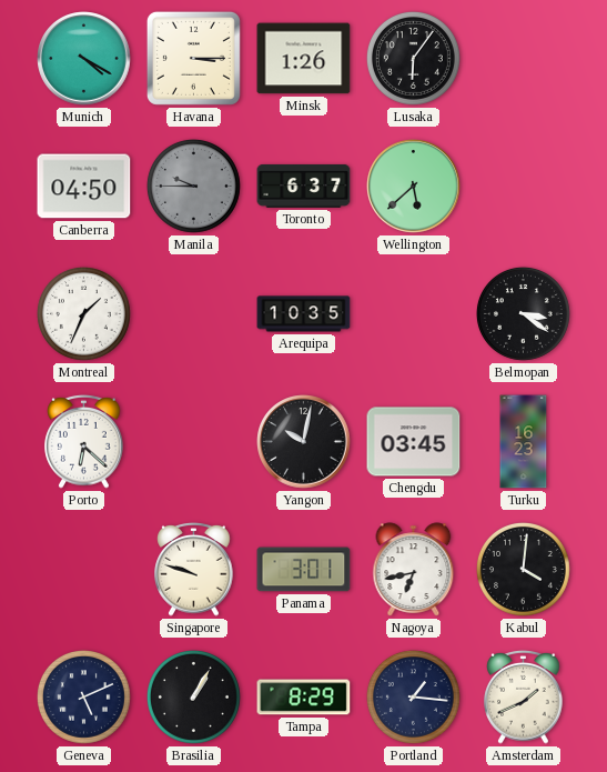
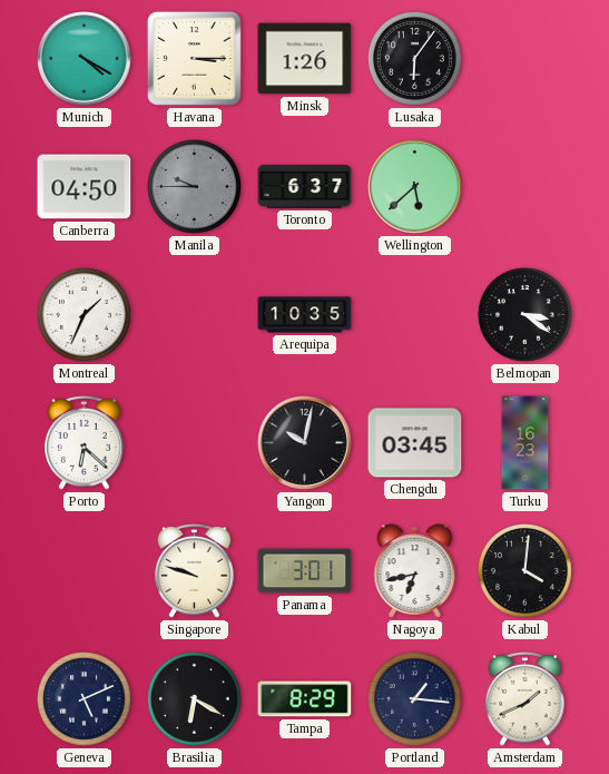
Brasilia: 1:05 -> 6:20 (194, 698)
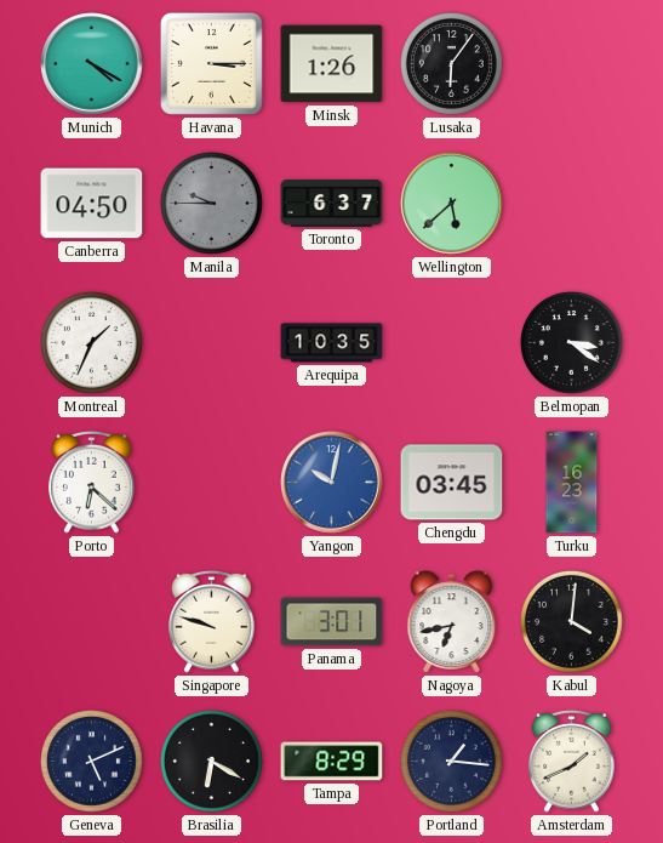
Yangon dial: black -> blue (332, 483)
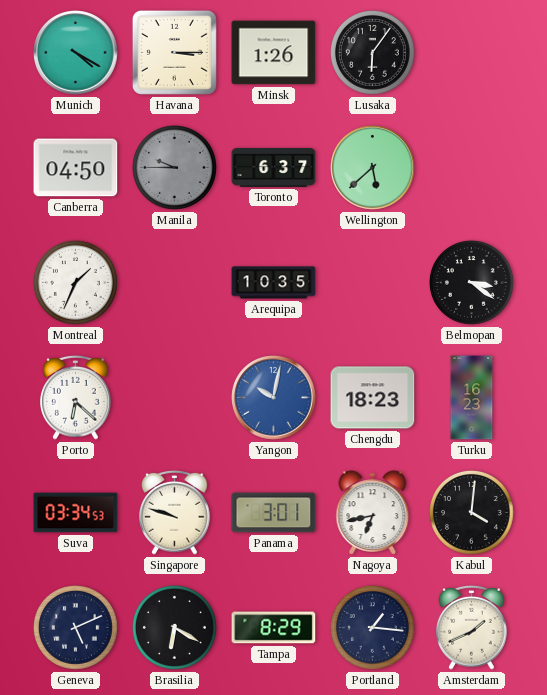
Chengdu: 03:45 -> 18:23 (373, 398)
Suva: none -> 03:34 (76, 513)
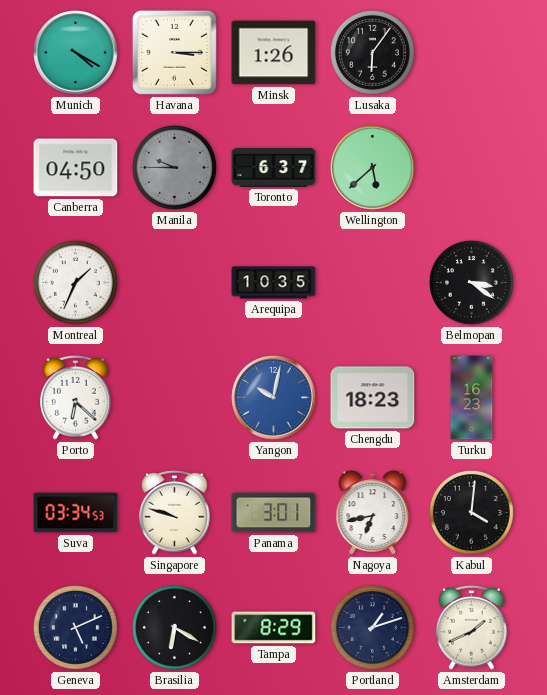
Portland: 1:16 -> 1:12 (372, 627)
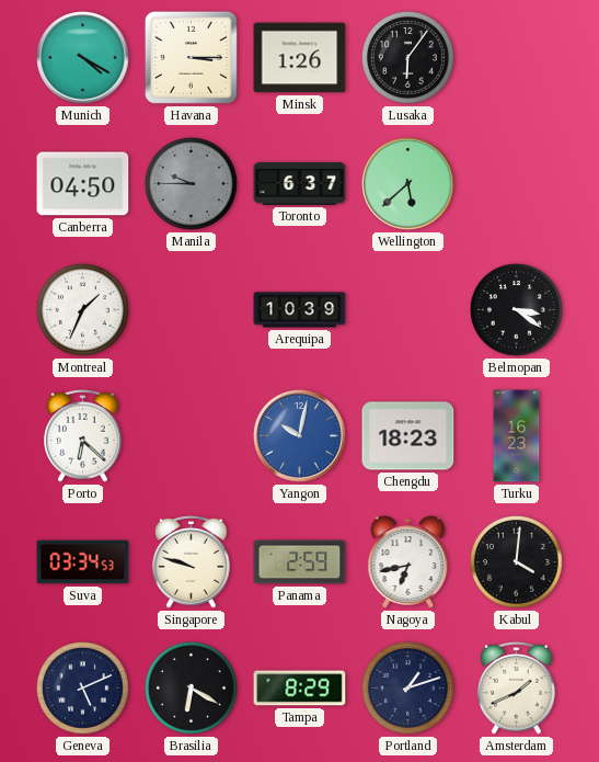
Arequipa: 10:35 -> 10:39 (300, 310)
Panama: 3:01 -> 2:59 (300, 562)
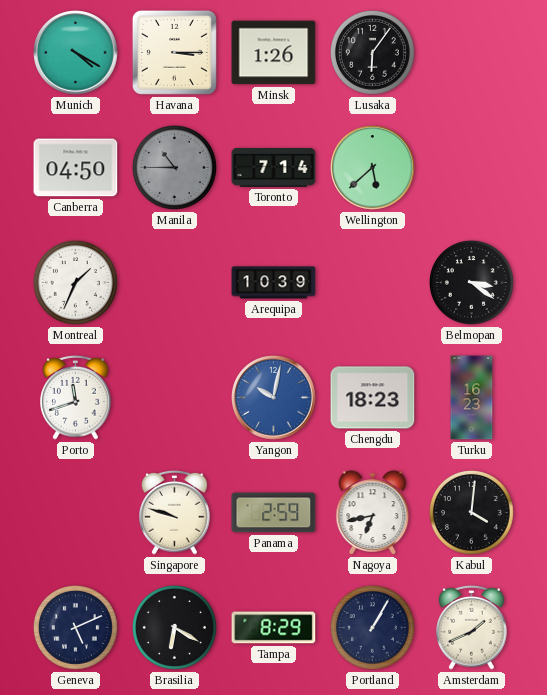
Manila: 9:45 -> 10:45 (174, 167)
Toronto: 6:37 -> 7:14 (274, 167)
Porto: 6:22 -> 11:42 (76, 398)
Suva: 03:34 -> none (83, 562)
Portland: 1:12 -> 1:05 (372, 627)
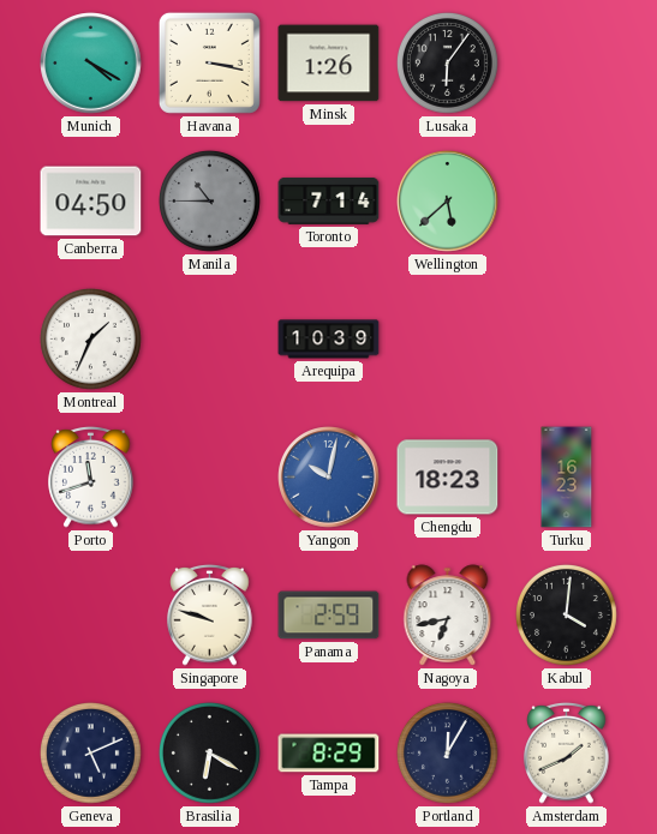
Havana: 3:15 -> 3:17 (209, 62)
Belmopan: 3:21 -> none (471, 282)
Portland: 1:05 -> 12:05 (447, 752)
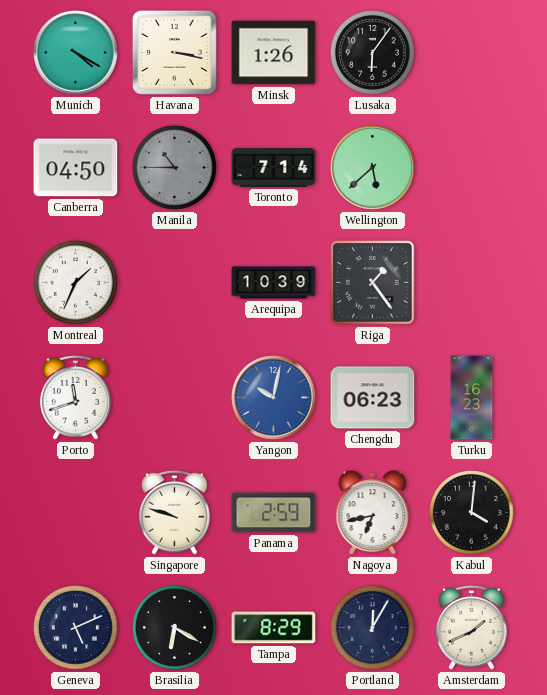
Riga: none -> 1:24 (373, 283)
Chengdu: 18:23 -> 06:23 (373, 398)
